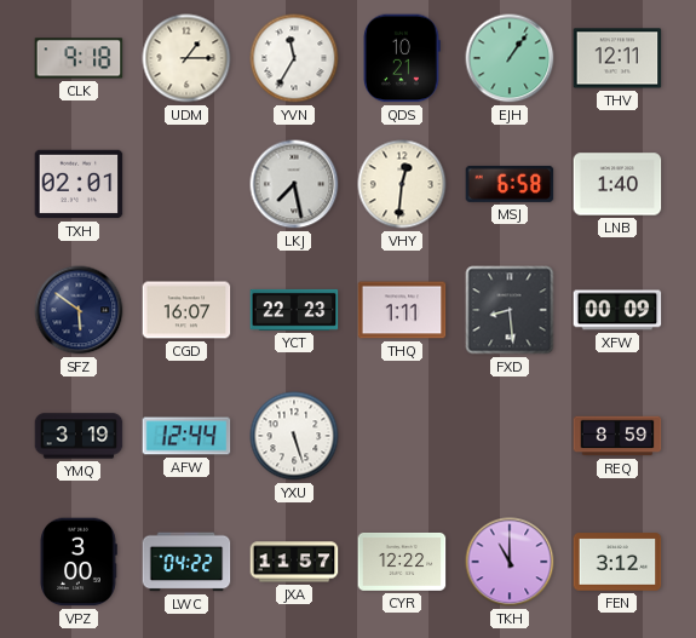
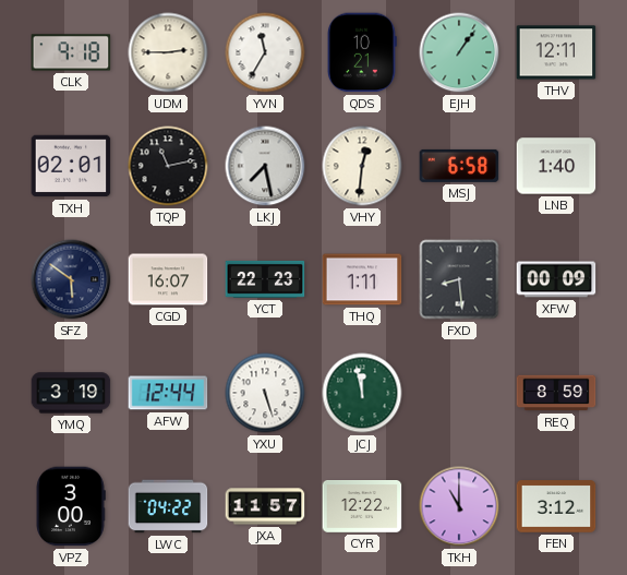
UDM: 1:15 -> 2:45 (168, 52)
TQP: none -> 11:13 (168, 166)
JCJ: none -> 11:58 (362, 393)
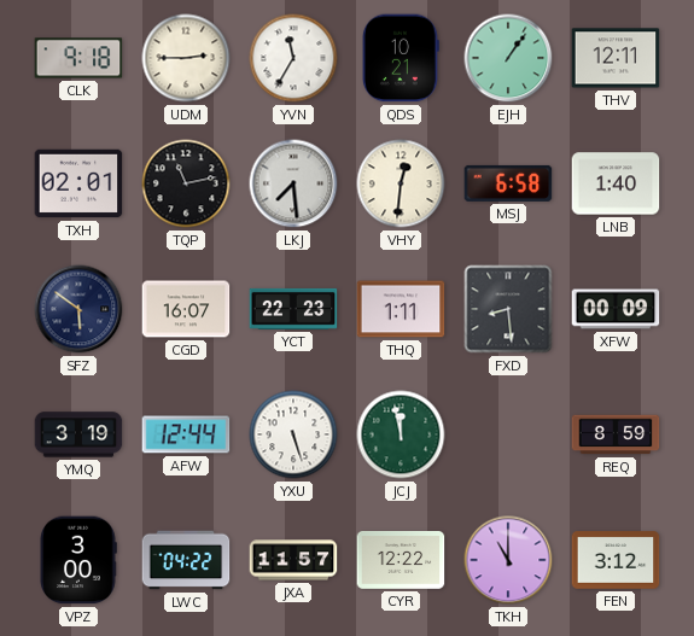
LKJ: 7:28 -> 7:29 (293, 183)
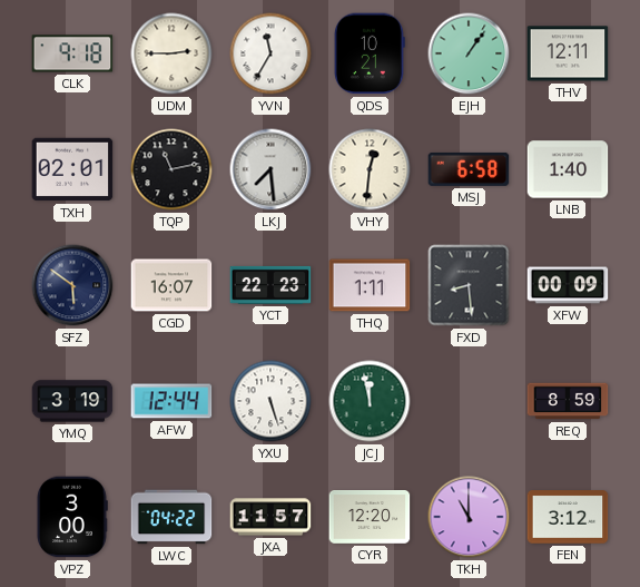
CYR: 12:22 -> 12:20 (370, 518)
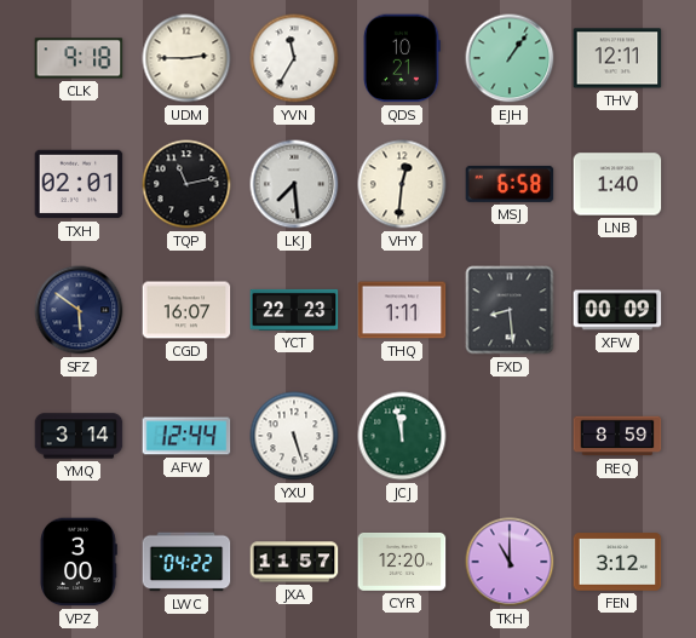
YMQ: 3:19 -> 3:14 (79, 436)
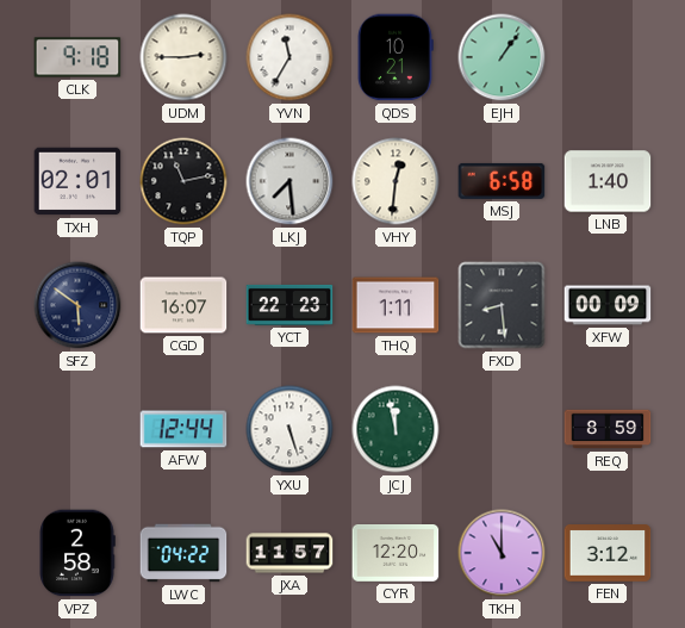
THV: 12:11 -> none (617, 58)
YMQ: 3:14 -> none (79, 436)
VPZ: 3:00 -> 2:58 (77, 553)
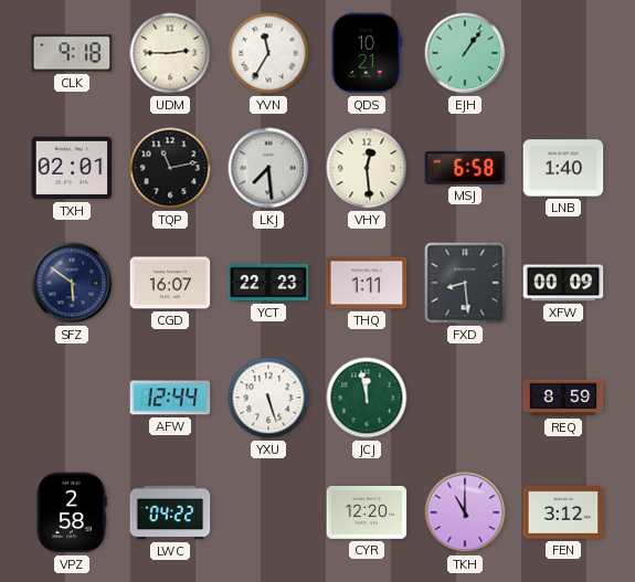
VHY: 12:31 -> 12:29 (367, 168)
JXA: 11:57 -> none (289, 553)
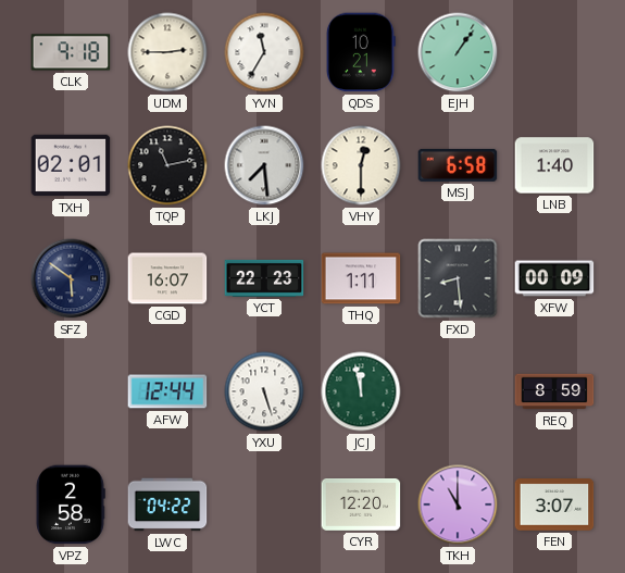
VHY: 12:29 -> 12:30 (361, 165)
FEN: 3:12 -> 3:07 (554, 505)
